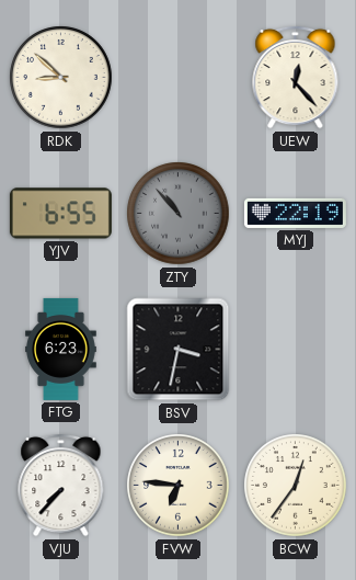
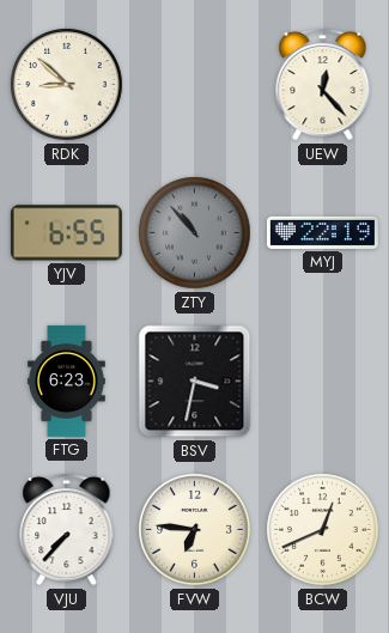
BCW: 12:36 -> 12:41 (323, 530)
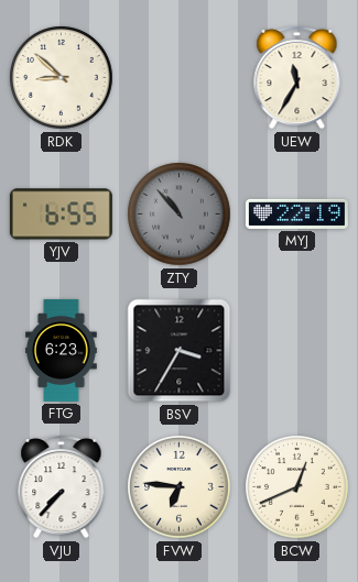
UEW: 12:23 -> 11:35 (297, 77)
BSV: 3:32 -> 3:35 (180, 351)
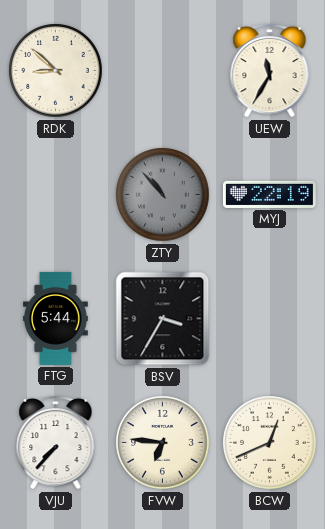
YJV: 6:55 -> none (61, 215)
FTG: 6:23 -> 5:44 (56, 318)
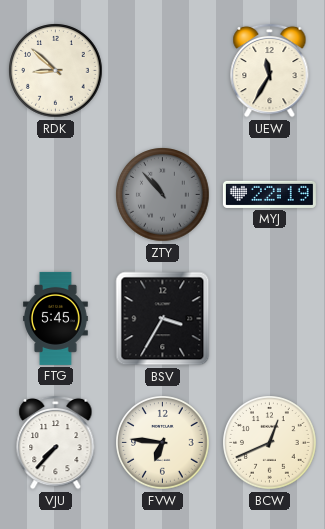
FTG: 5:44 -> 5:45 (56, 318)
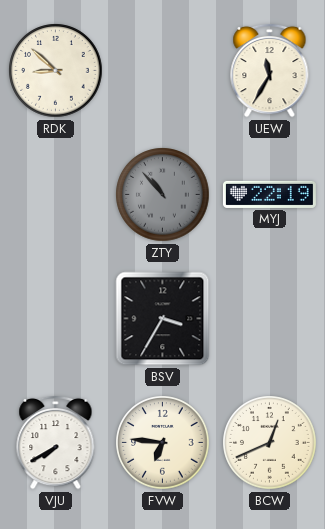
FTG: 5:45 -> none (56, 318)
VJU: 7:37 -> 7:40 (56, 442)
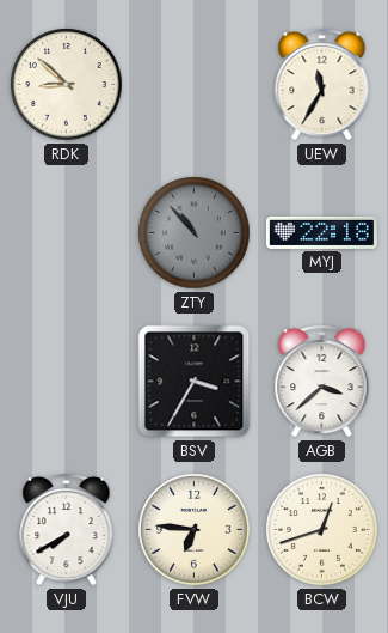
MYJ: 22:19 -> 22:18 (321, 232)
AGB: none -> 3:38 (322, 381)
BCW: 12:41 -> 12:42 (322, 530)
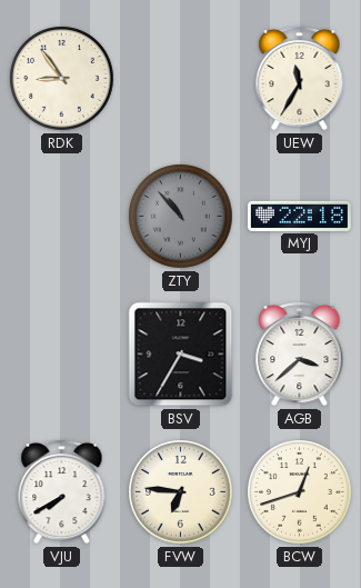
RDK: 8:52 -> 8:54 (62, 79)
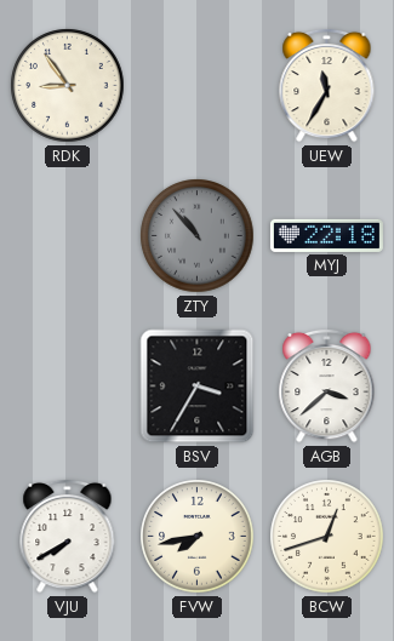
FVW: 6:46 -> 7:43 (198, 537)
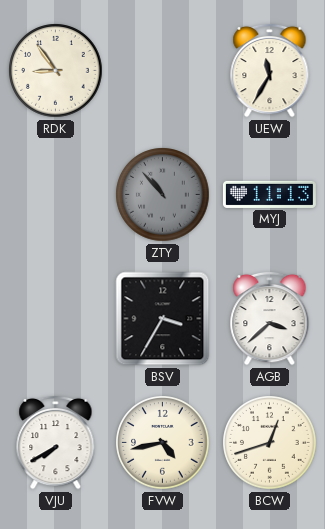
MYJ: 22:18 -> 11:13 (269, 194)
FVW: 7:43 -> 4:43 (163, 443)
